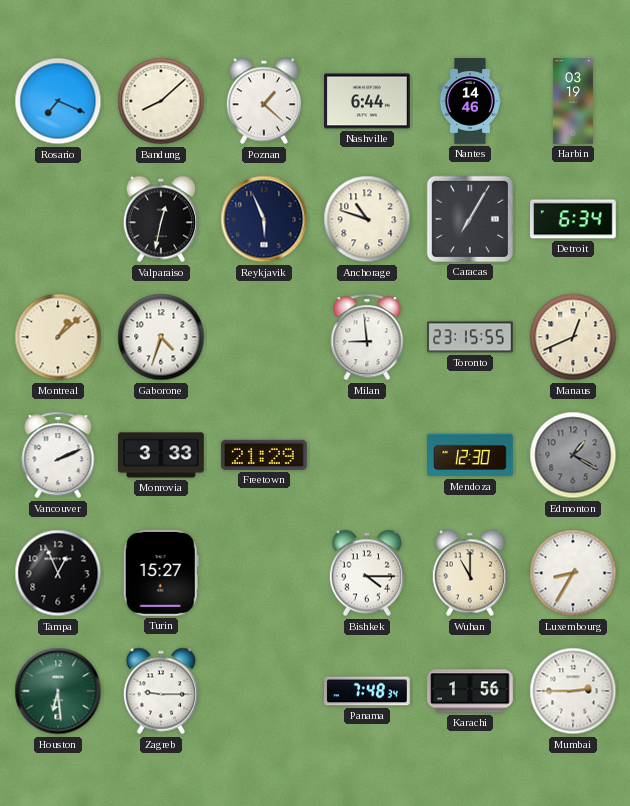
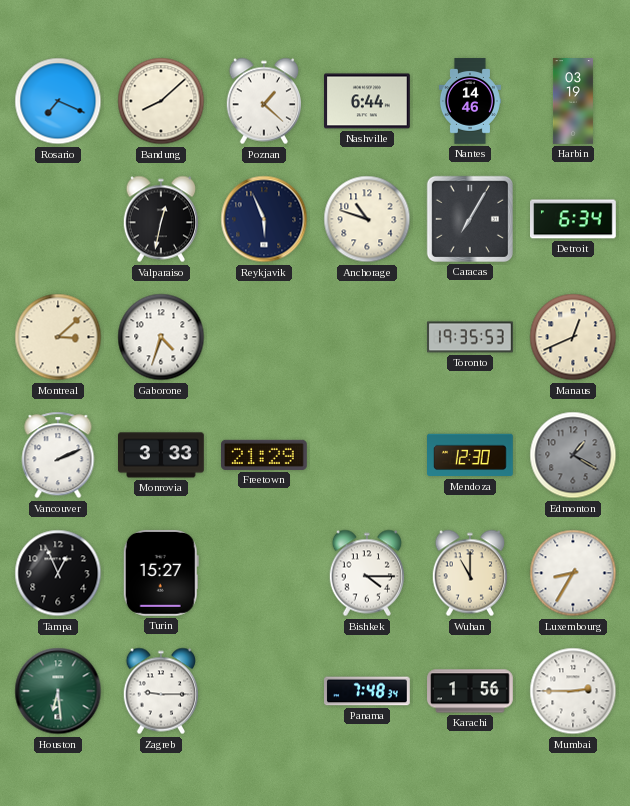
Montreal: 1:08 -> 3:08 (58, 337)
Milan: 8:59 -> none (367, 337)
Toronto: 23:15 -> 19:35 (471, 337)
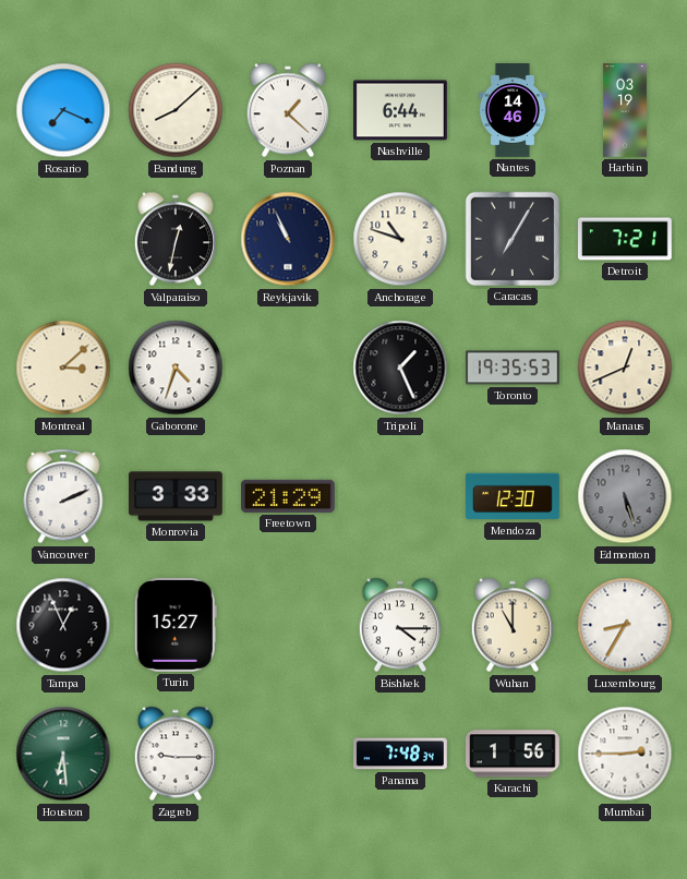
Reykjavik: 5:56 -> 10:56 (288, 239)
Detroit: 6:34 -> 7:21 (626, 239)
Tripoli: none -> 1:26 (400, 368)
Edmonton: 1:20 -> 5:27 (625, 496)
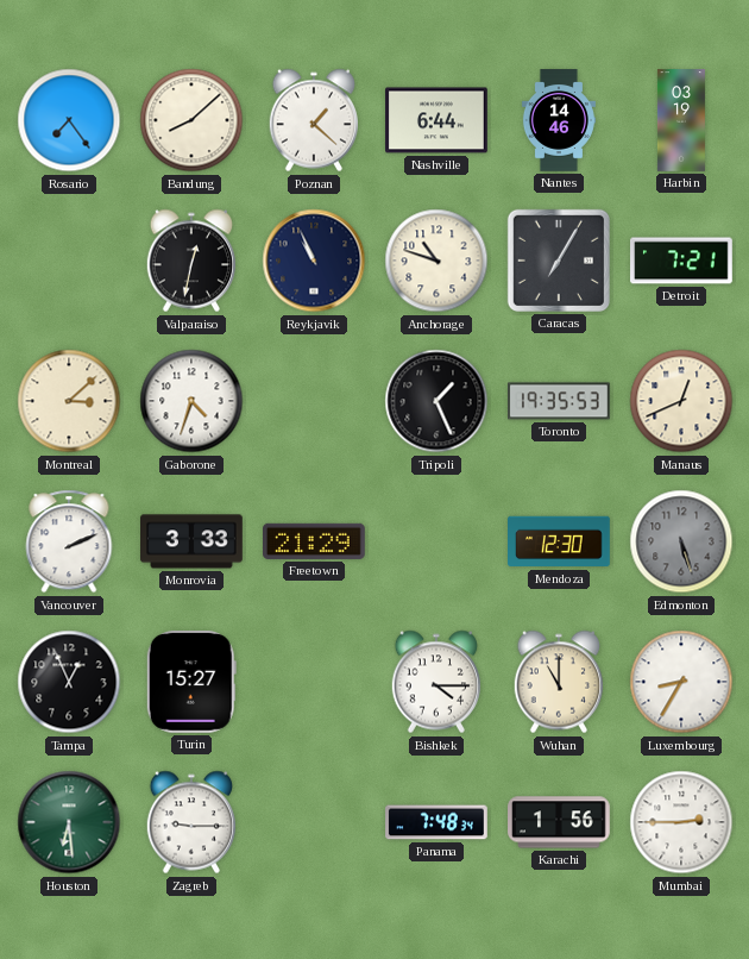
Rosario: 7:19 -> 7:24 (69, 120)
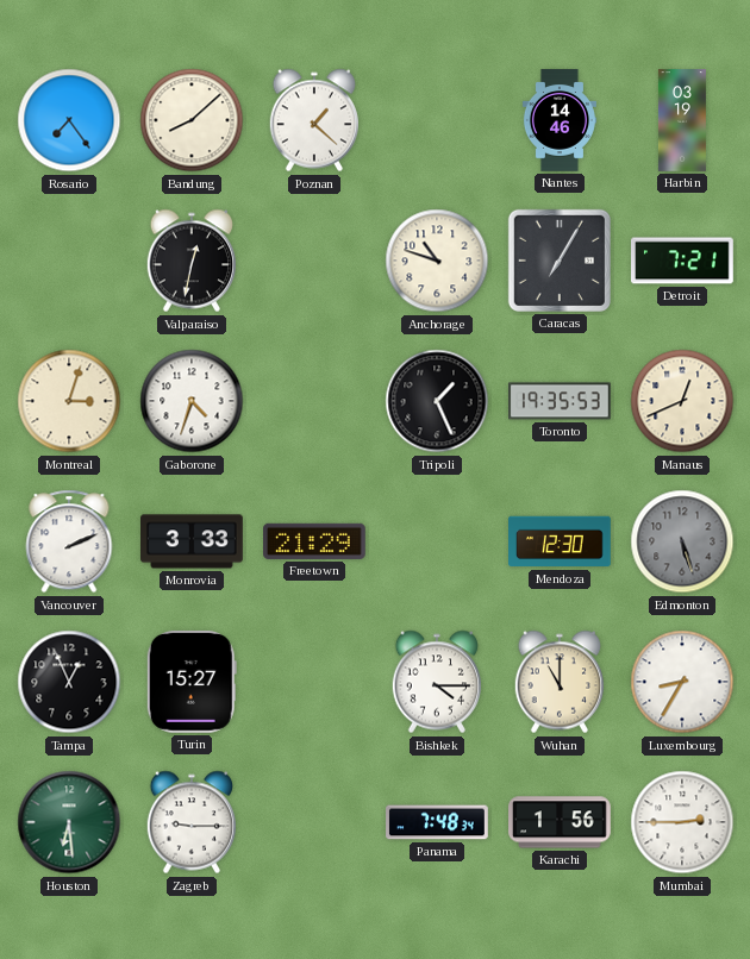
Nashville: 6:44 -> none (438, 120)
Reykjavik: 10:56 -> none (314, 261)
Montreal: 3:08 -> 3:03 (69, 401)
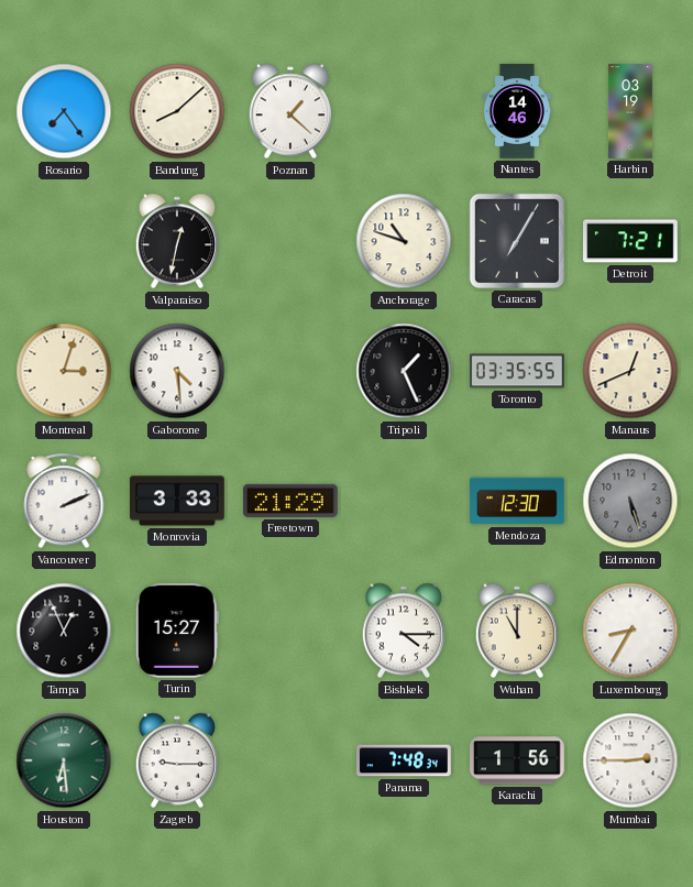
Gaborone: 4:33 -> 4:29 (177, 371)
Toronto: 19:35 -> 03:35 (518, 371)
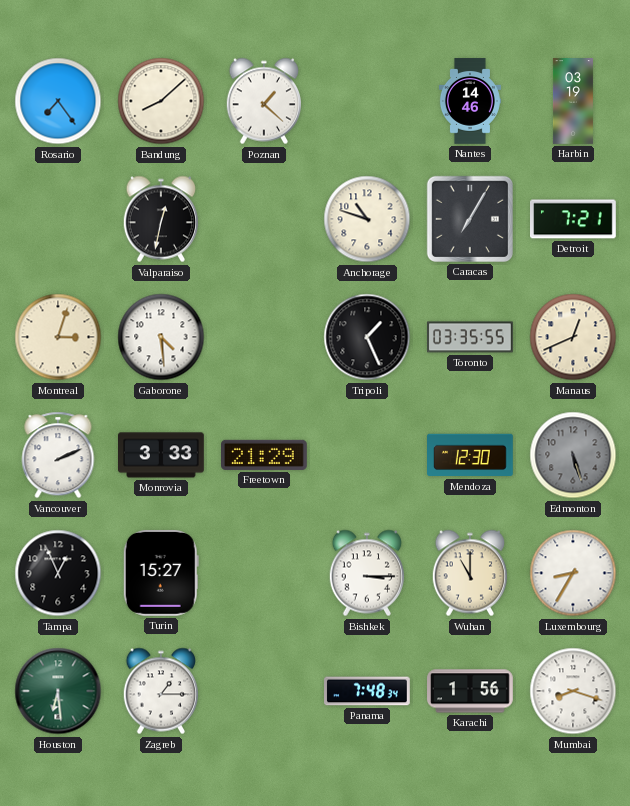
Bishkek: 4:15 -> 3:15 (366, 573)
Zagreb: 9:15 -> 1:15 (160, 691)
Mumbai: 2:45 -> 8:18 (573, 691)
